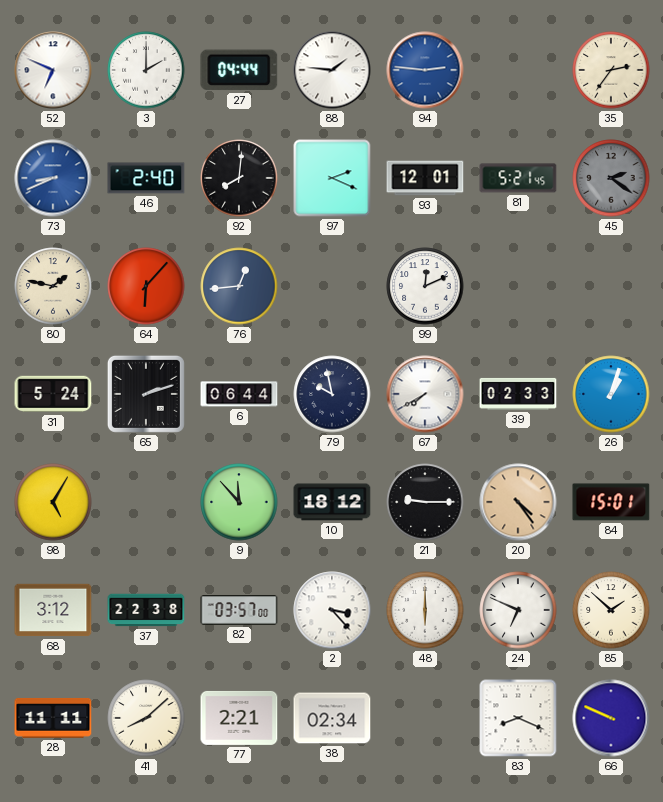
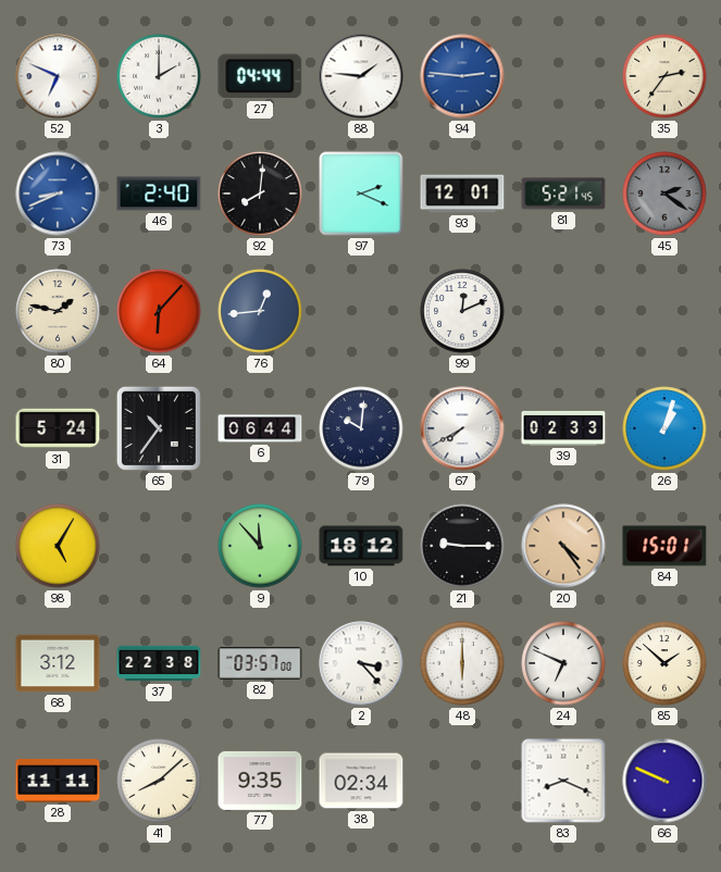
65: 2:12 -> 10:36 (159, 428)
79: 9:58 -> 10:01 (361, 428)
77: 2:21 -> 9:35 (260, 781)
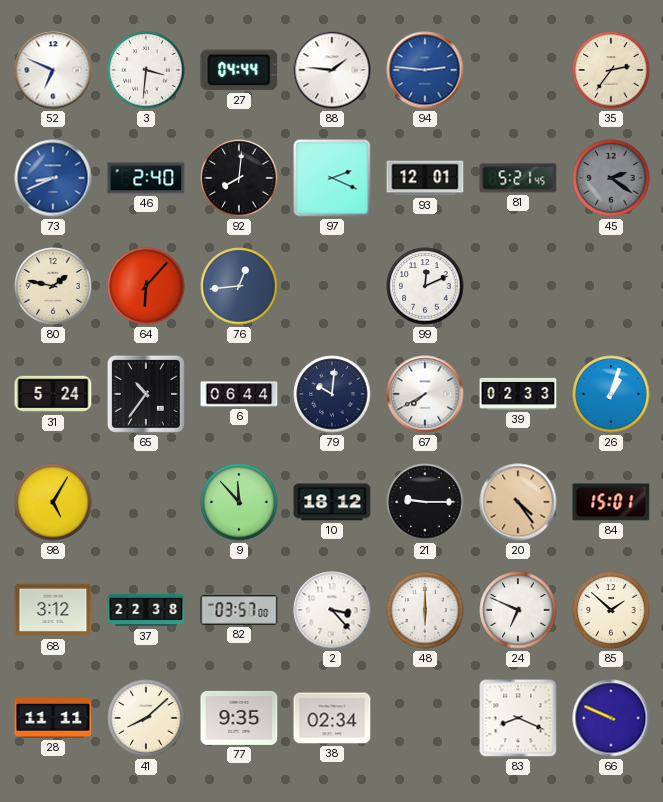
3: 2:00 -> 3:31 (146, 70)
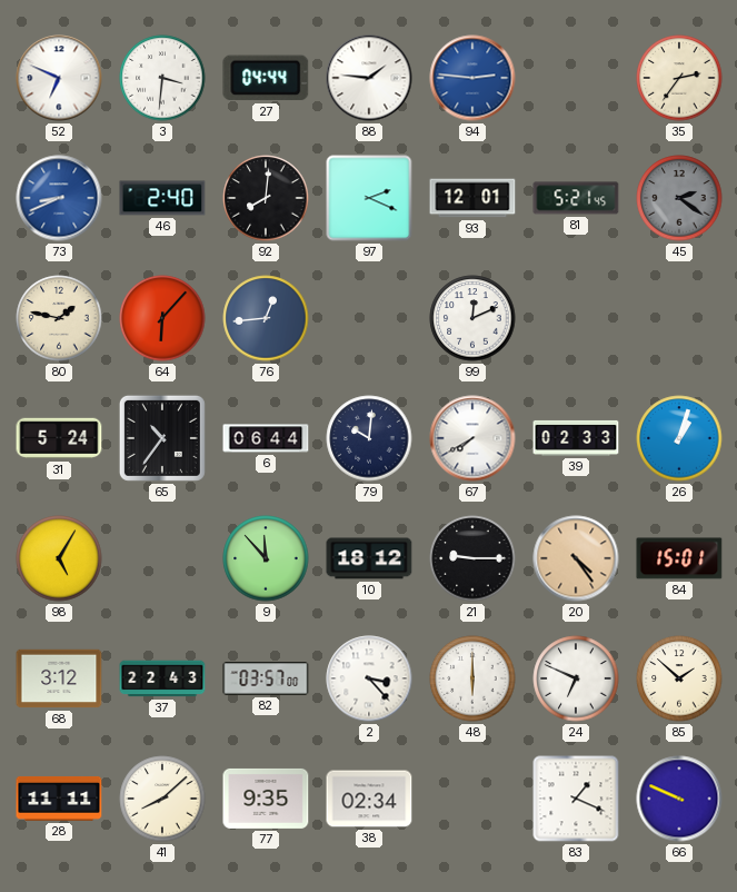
37: 22:38 -> 22:43 (162, 678)
83: 8:19 -> 1:19 (576, 799)
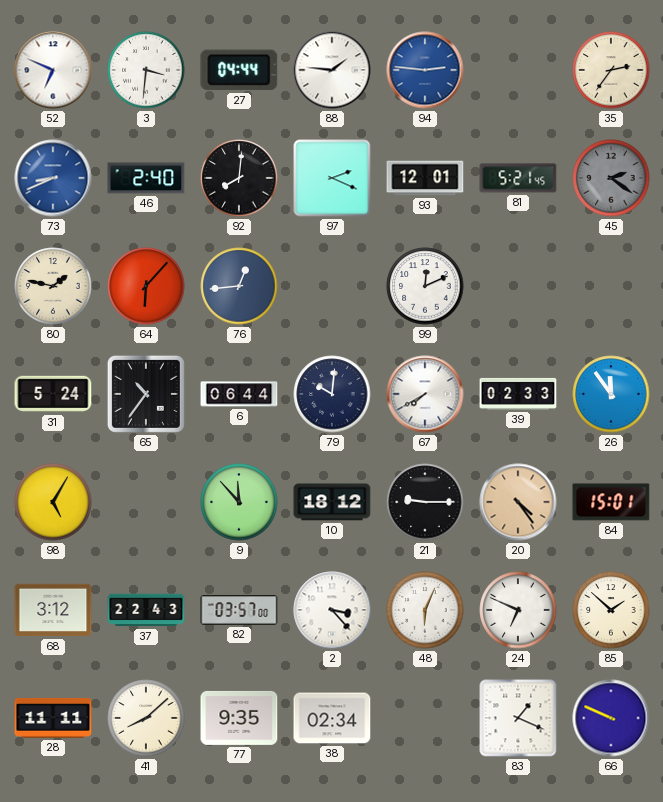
26: 1:03 -> 11:54 (611, 394)
48: 6:00 -> 6:04 (425, 610)
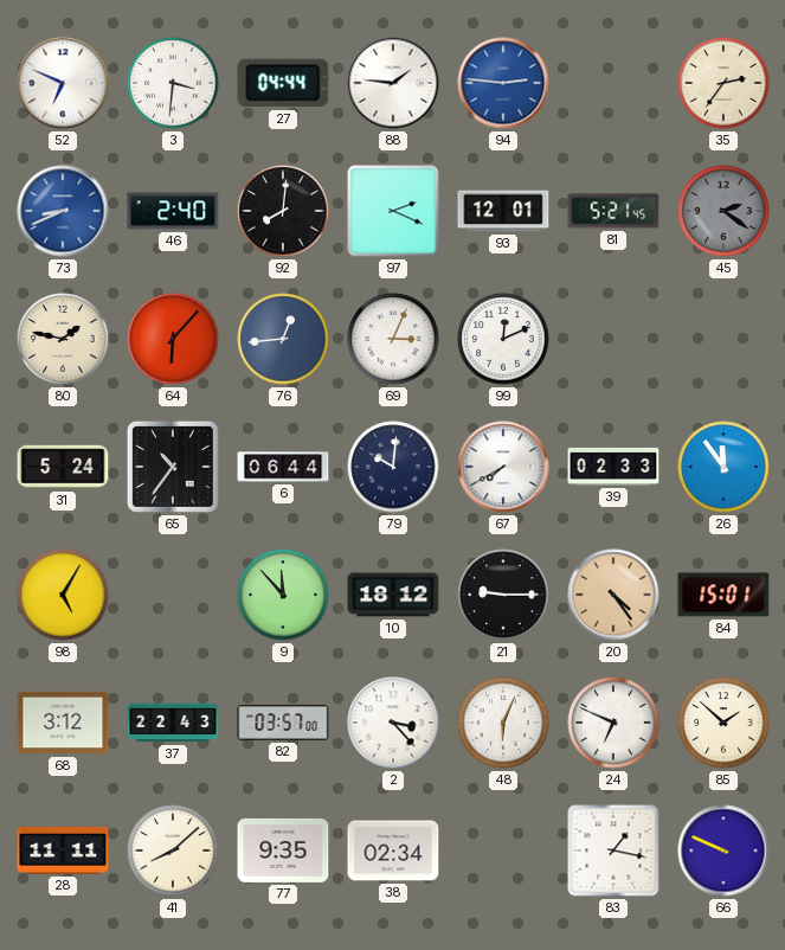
69: none -> 3:04 (393, 339)
83: 1:19 -> 1:17 (613, 850)
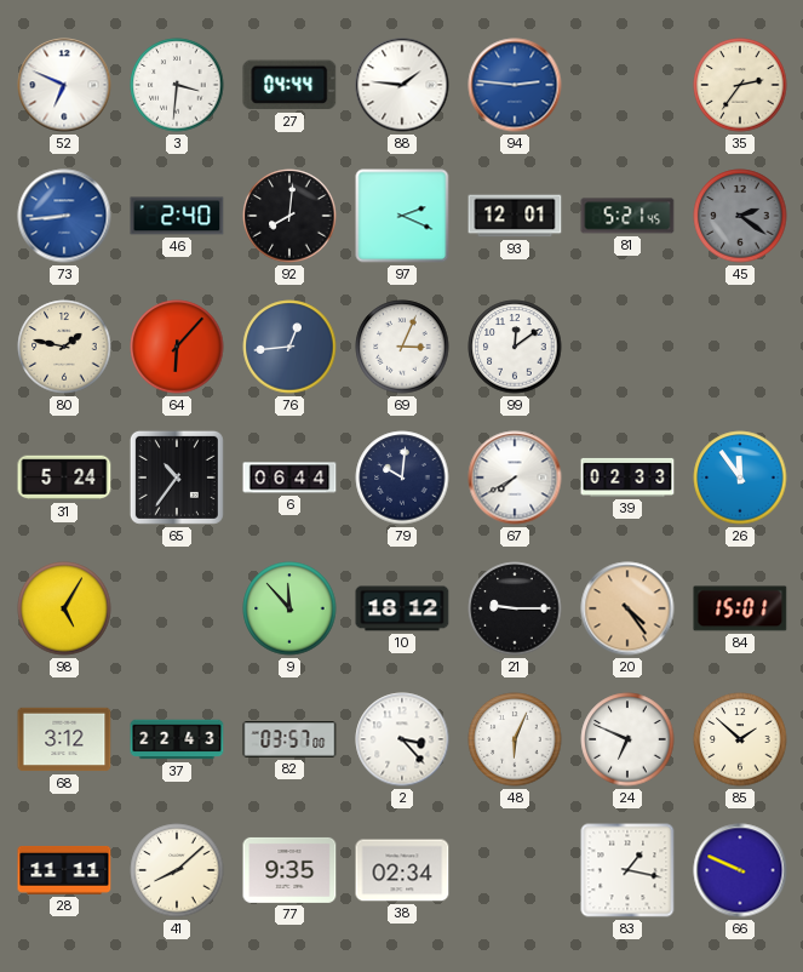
73: 8:41 -> 8:44 (64, 216)
99: 12:11 -> 12:09 (515, 347)
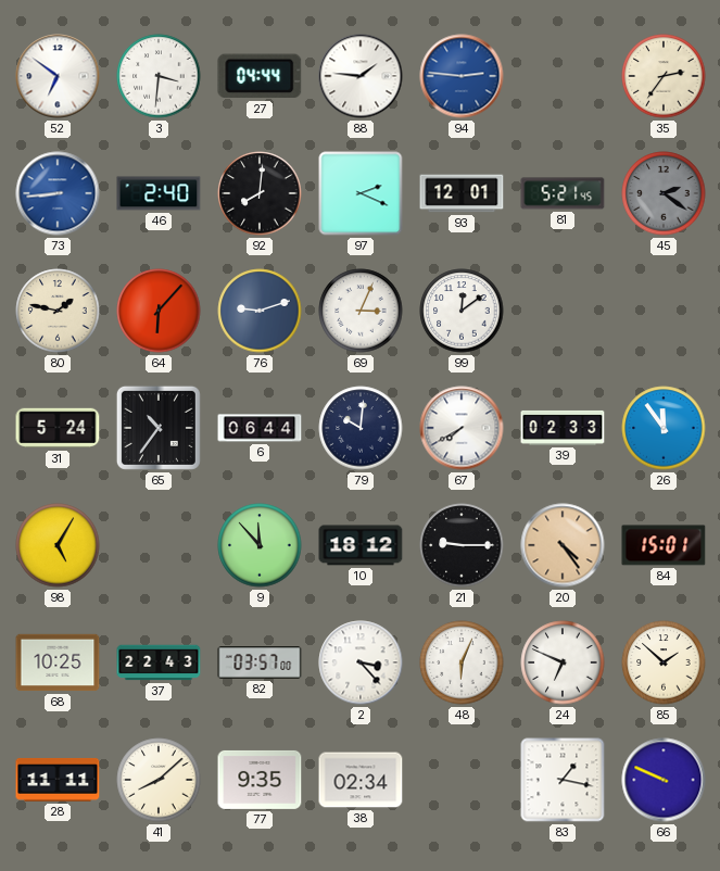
52: 6:49 -> 6:51 (58, 76)
76: 12:44 -> 9:12 (260, 311)
68: 3:12 -> 10:25 (58, 662)
